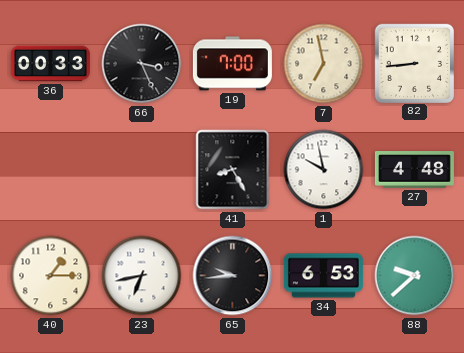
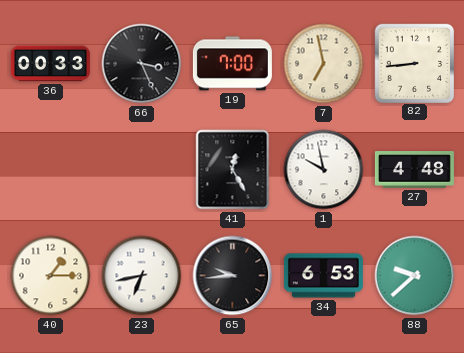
41: 8:25 -> 12:25 (233, 170)
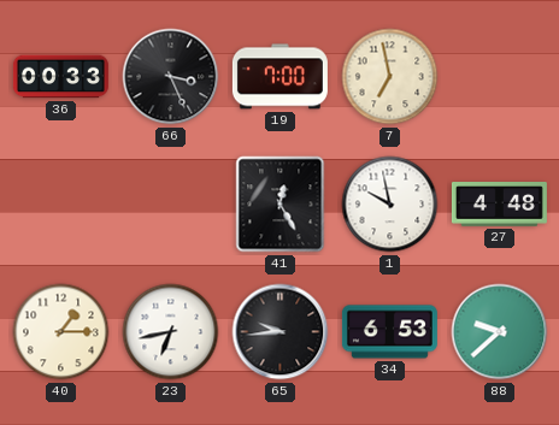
82: 8:44 -> none (414, 63)
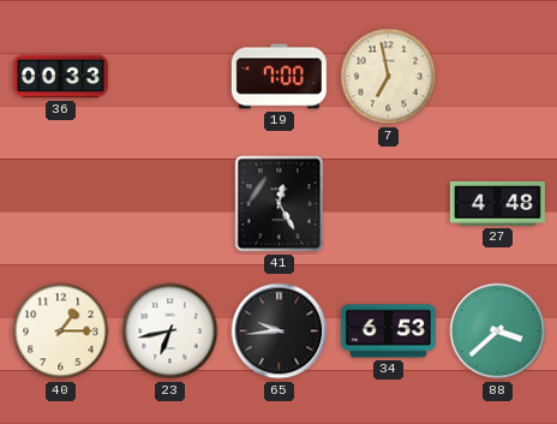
66: 3:26 -> none (171, 77)
1: 9:58 -> none (390, 205)
88: 9:38 -> 3:38 (498, 332)
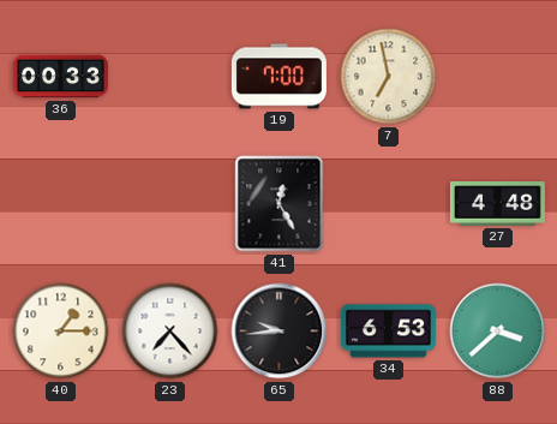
23: 6:43 -> 7:23 (170, 332)
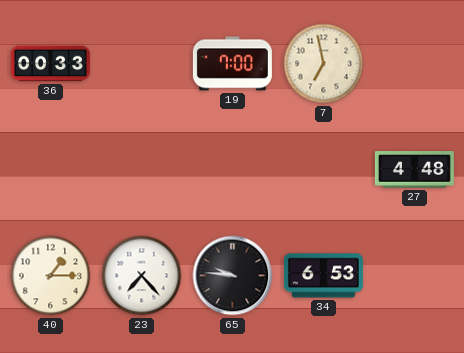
41: 12:25 -> none (280, 204)
65: 9:44 -> 9:46 (233, 276)
88: 3:38 -> none (498, 332)
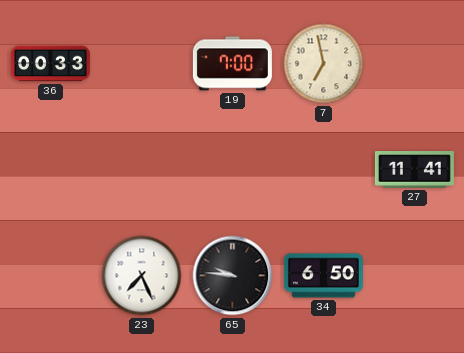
27: 4:48 -> 11:41 (414, 170)
40: 1:15 -> none (51, 276)
23: 7:23 -> 7:26 (142, 276)
34: 6:53 -> 6:50 (323, 276)
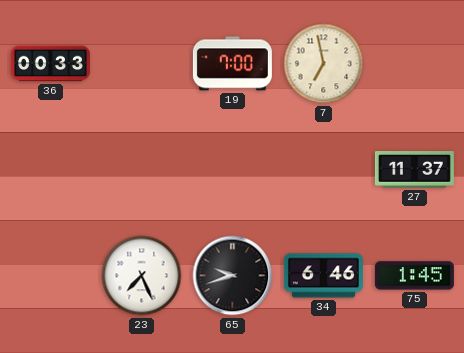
27: 11:41 -> 11:37 (414, 170)
65: 9:46 -> 9:42 (233, 276)
34: 6:50 -> 6:46 (323, 276)
75: none -> 1:45 (414, 276)
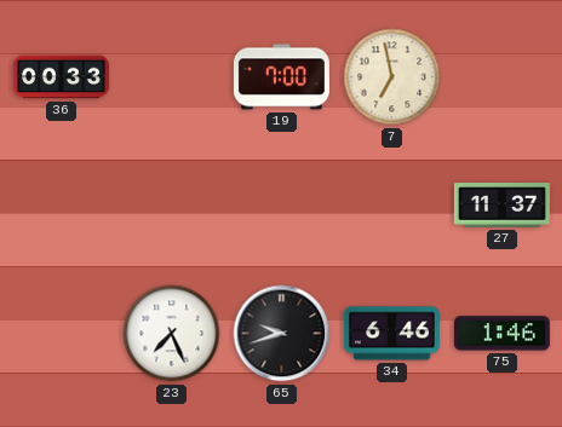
75: 1:45 -> 1:46 (501, 334)
